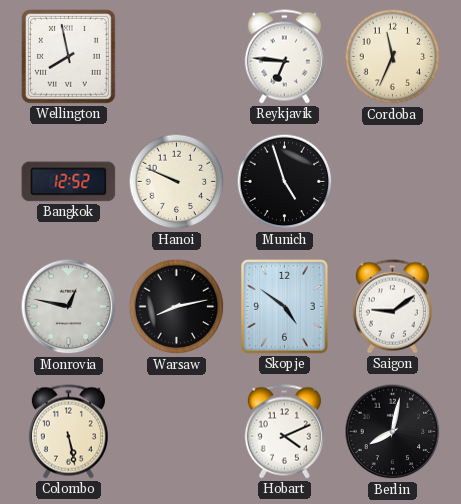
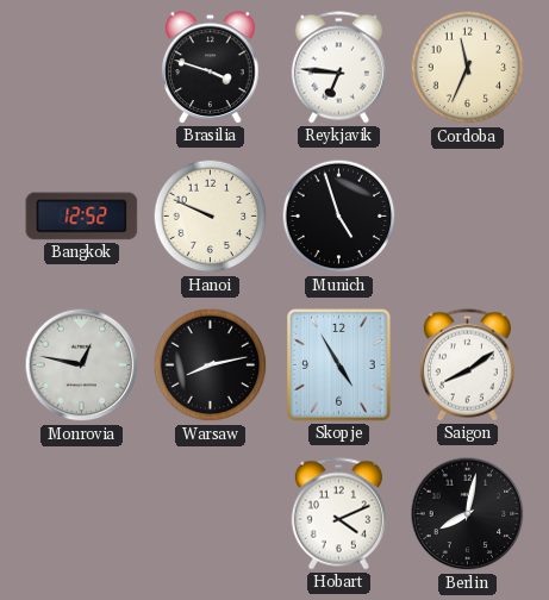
Wellington: 7:58 -> none (68, 56)
Brasilia: none -> 3:48 (211, 68)
Skopje: 4:51 -> 4:55 (339, 365)
Saigon: 9:09 -> 8:09 (467, 365)
Colombo: 5:28 -> none (68, 432)
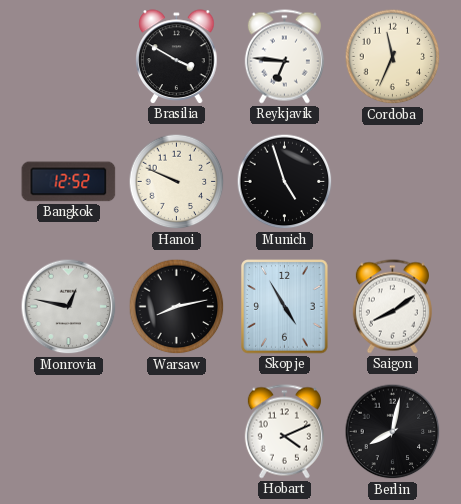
Brasilia: 3:48 -> 3:50 (177, 57)
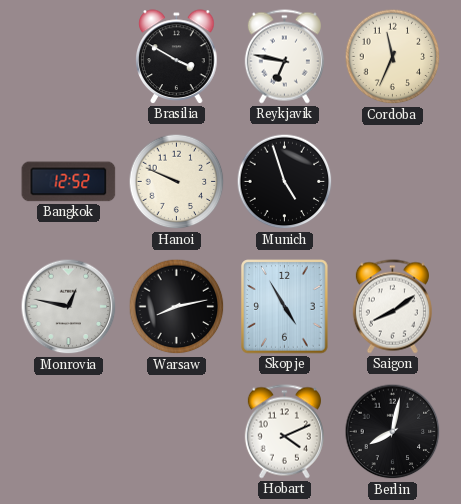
Reykjavik: 6:46 -> 6:47 (284, 57)
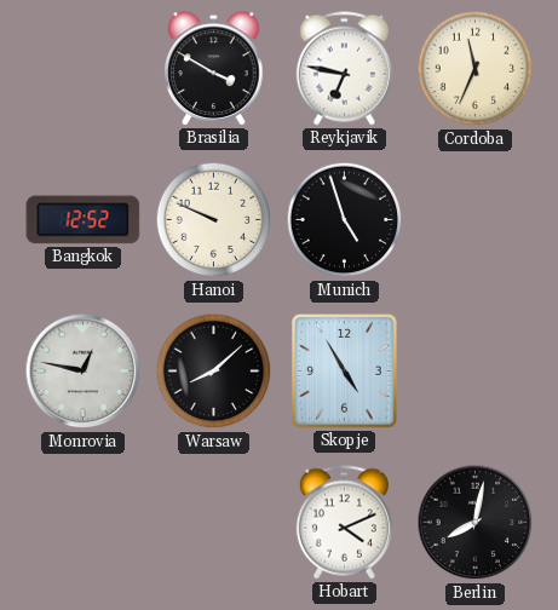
Warsaw: 8:13 -> 8:08 (214, 372)
Saigon: 8:09 -> none (392, 307)
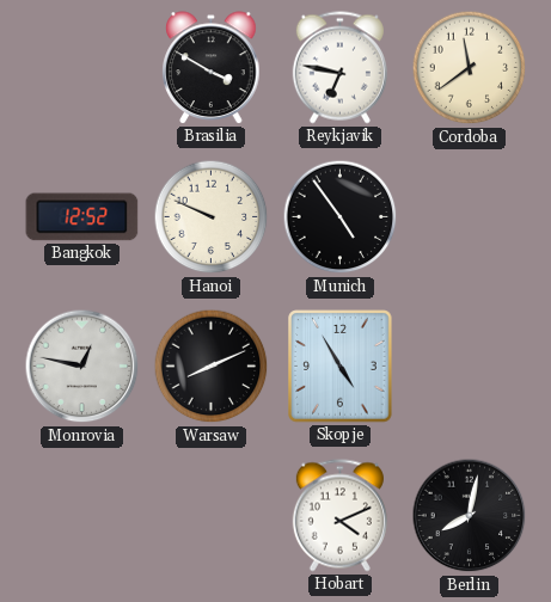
Cordoba: 11:34 -> 11:39 (470, 68)
Munich: 4:57 -> 4:54 (341, 217)
Warsaw: 8:08 -> 8:11 (212, 367)
